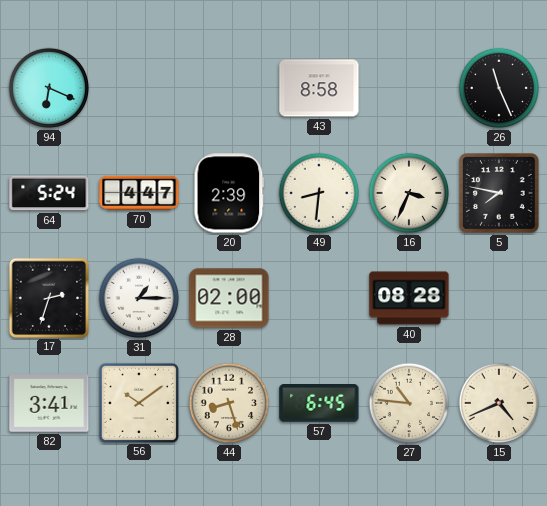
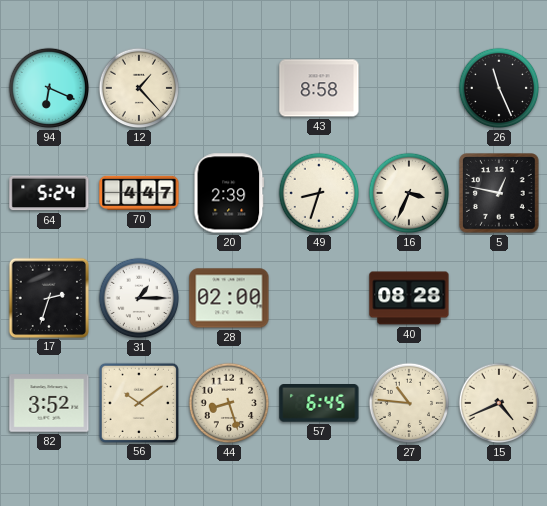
12: none -> 1:23 (139, 88)
49: 8:31 -> 8:33 (319, 193)
5: 7:47 -> 12:47 (500, 194)
82: 3:41 -> 3:52 (49, 403)
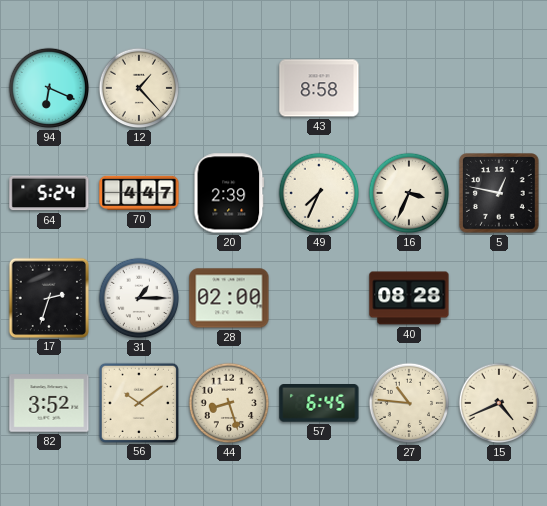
26: 11:26 -> none (499, 88)
49: 8:33 -> 7:34 (319, 193)
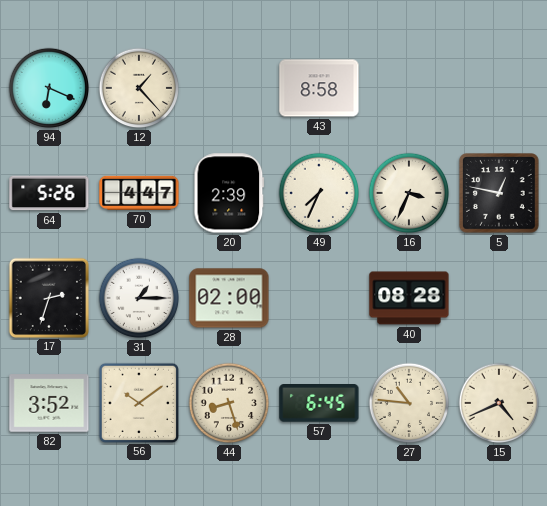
64: 5:24 -> 5:26 (49, 193)
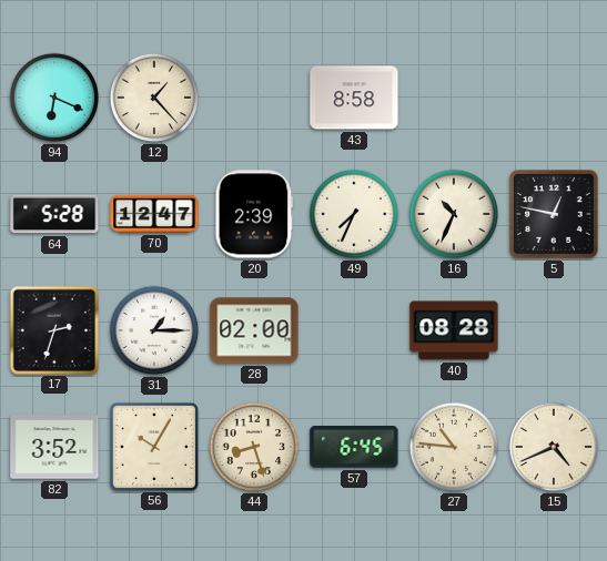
64: 5:26 -> 5:28 (54, 214)
70: 4:47 -> 12:47 (154, 214)
16: 3:34 -> 10:34 (454, 214)
56: 10:09 -> 10:05 (153, 446)
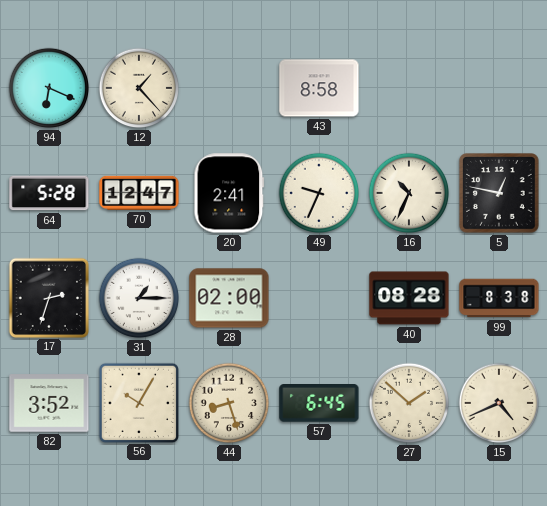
20: 2:39 -> 2:41 (229, 193)
49: 7:34 -> 9:34 (319, 193)
99: none -> 8:38 (499, 298)
27: 10:46 -> 1:52 (409, 403)
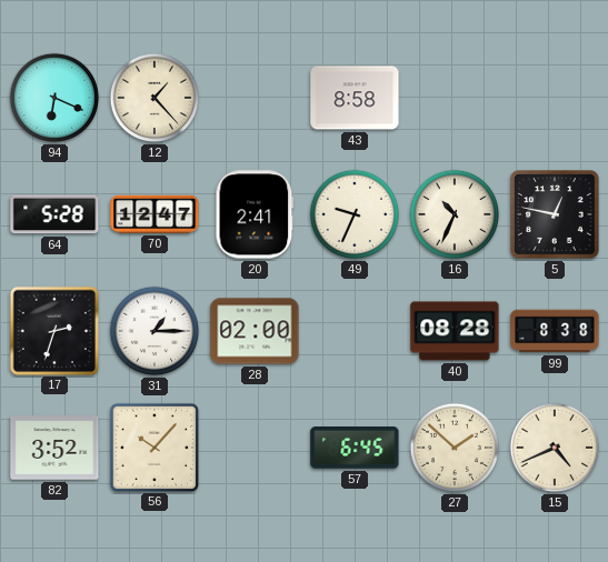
56: 10:05 -> 10:07 (153, 446)
44: 8:27 -> none (229, 403)
